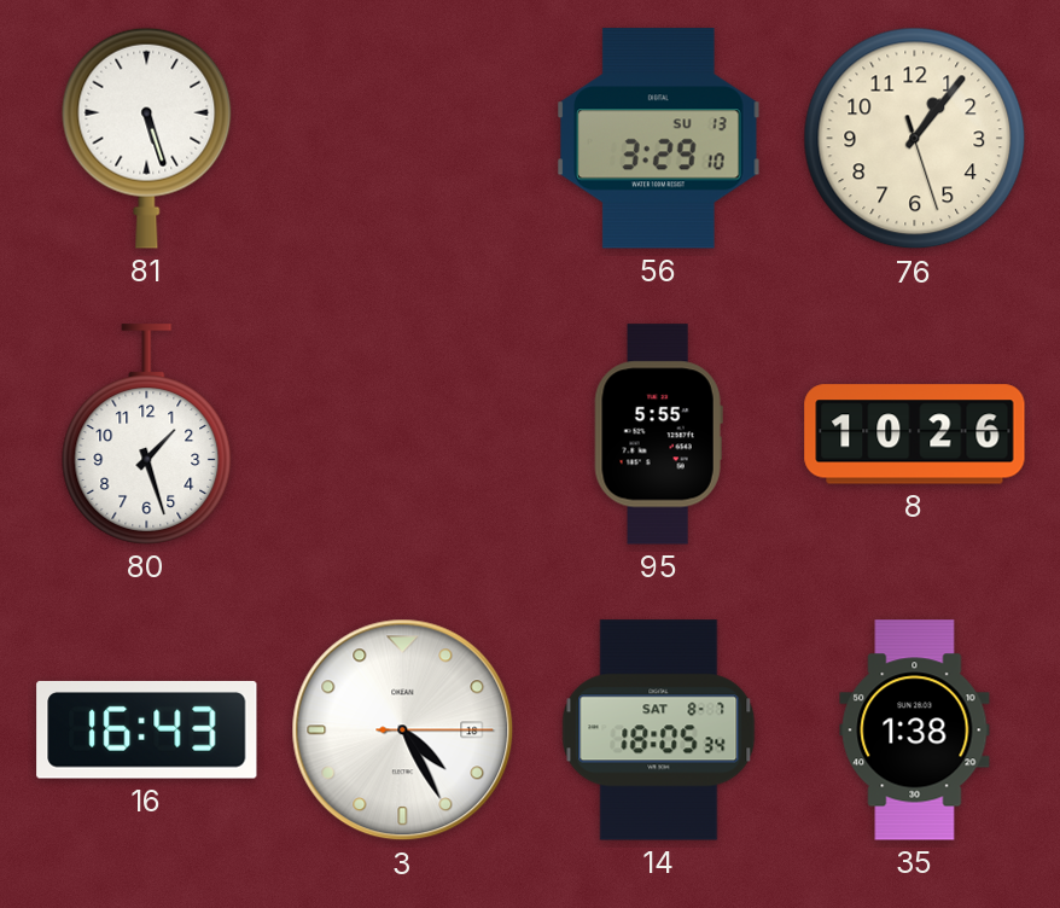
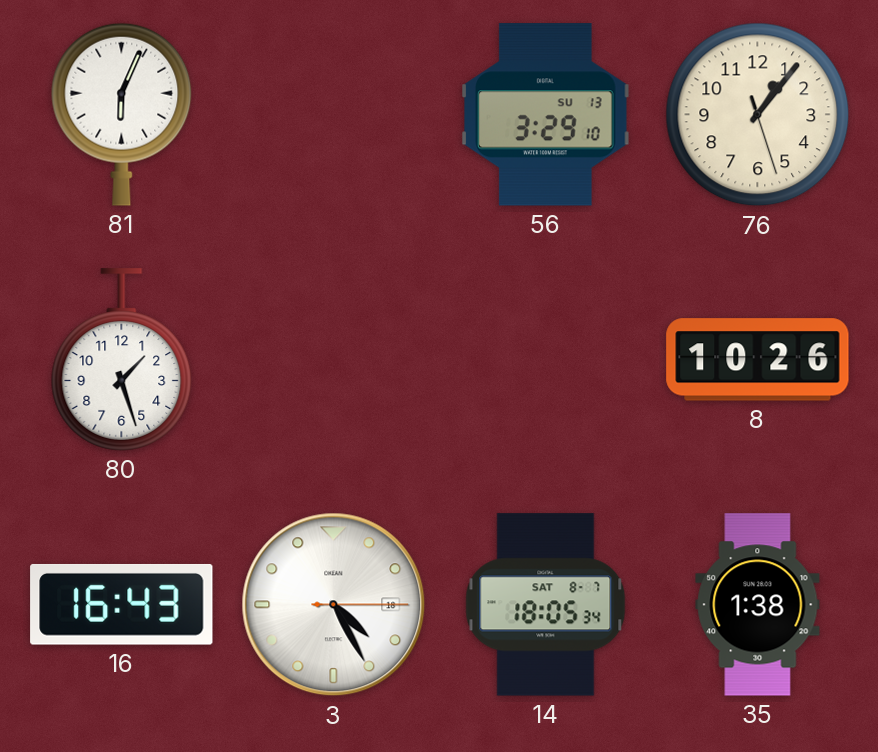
81: 5:27 -> 6:04 (122, 114)
95: 5:55 -> none (658, 435)
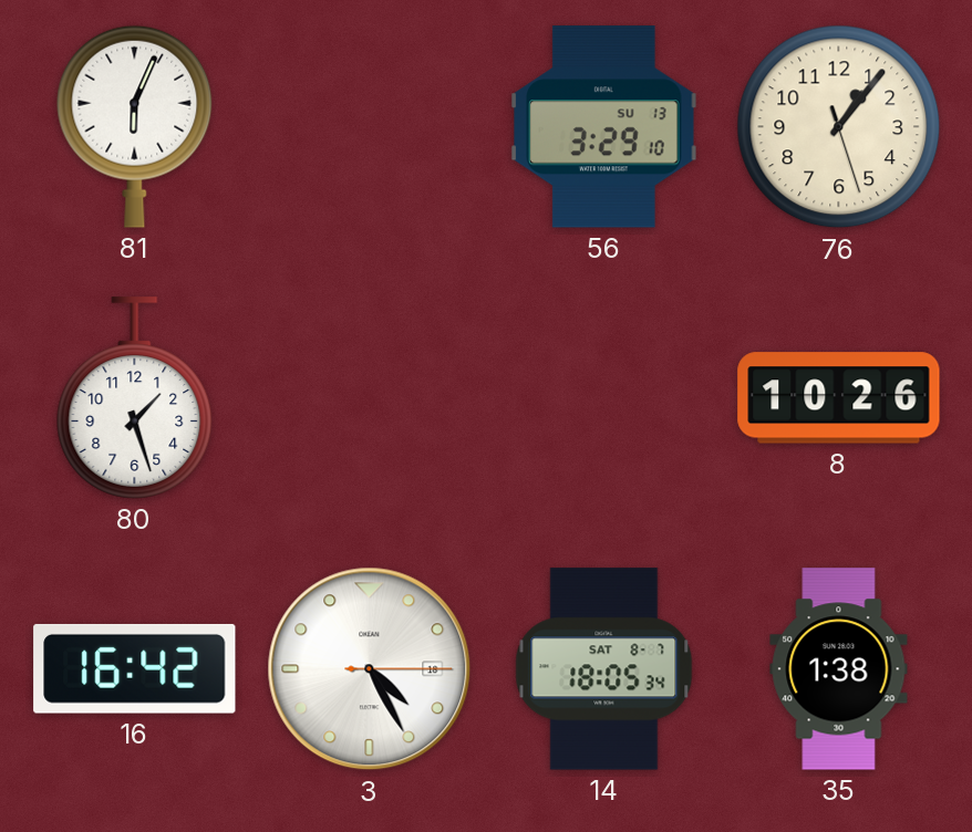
16: 16:43 -> 16:42 (135, 668)
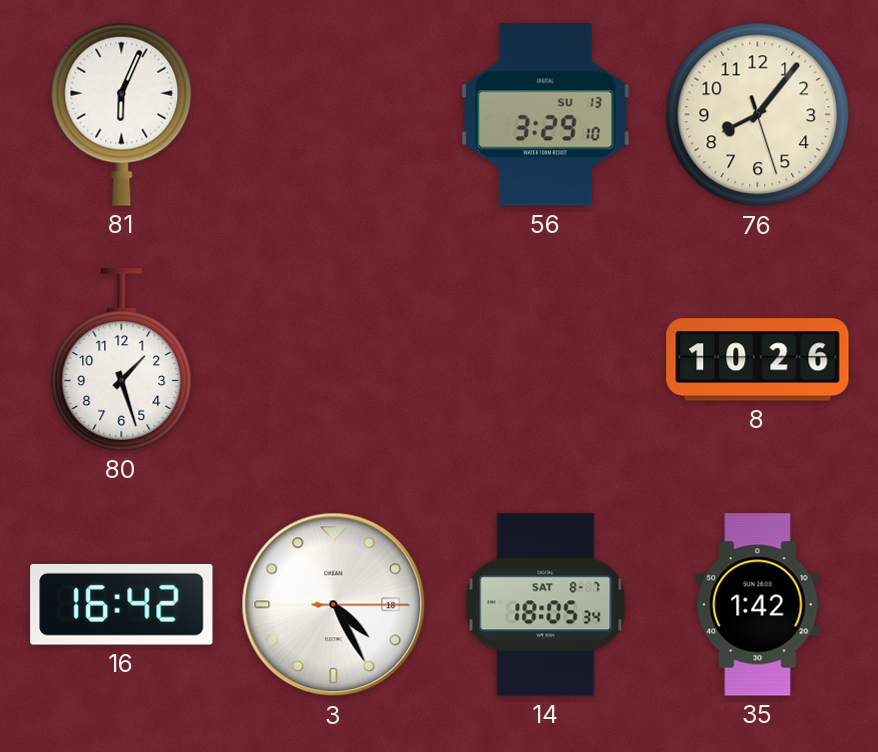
76: 1:06 -> 8:06 (758, 115)
35: 1:38 -> 1:42 (758, 605)
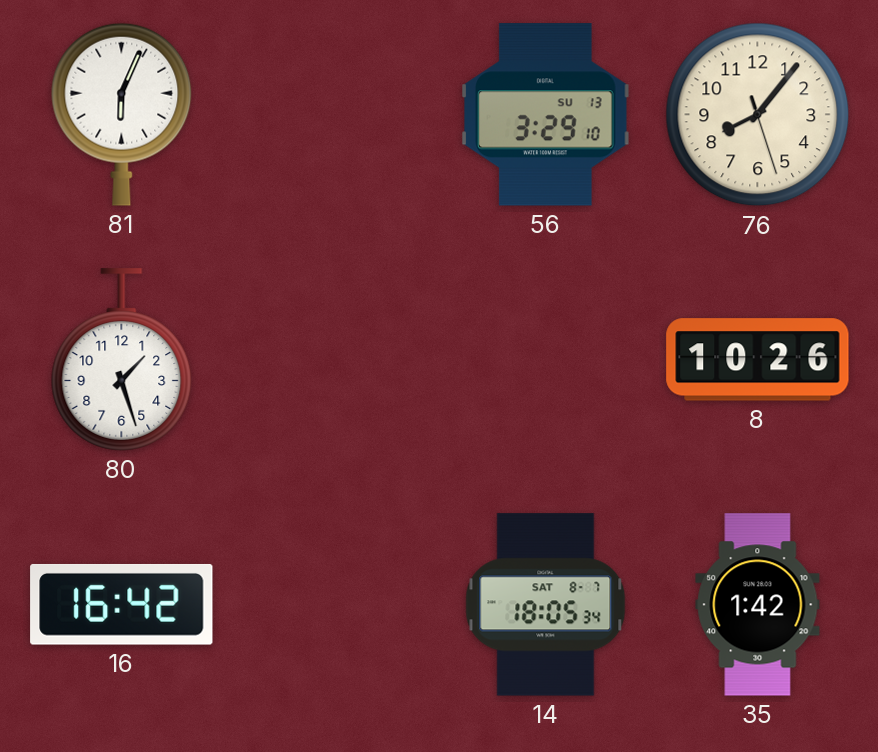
3: 4:25 -> none (334, 605)
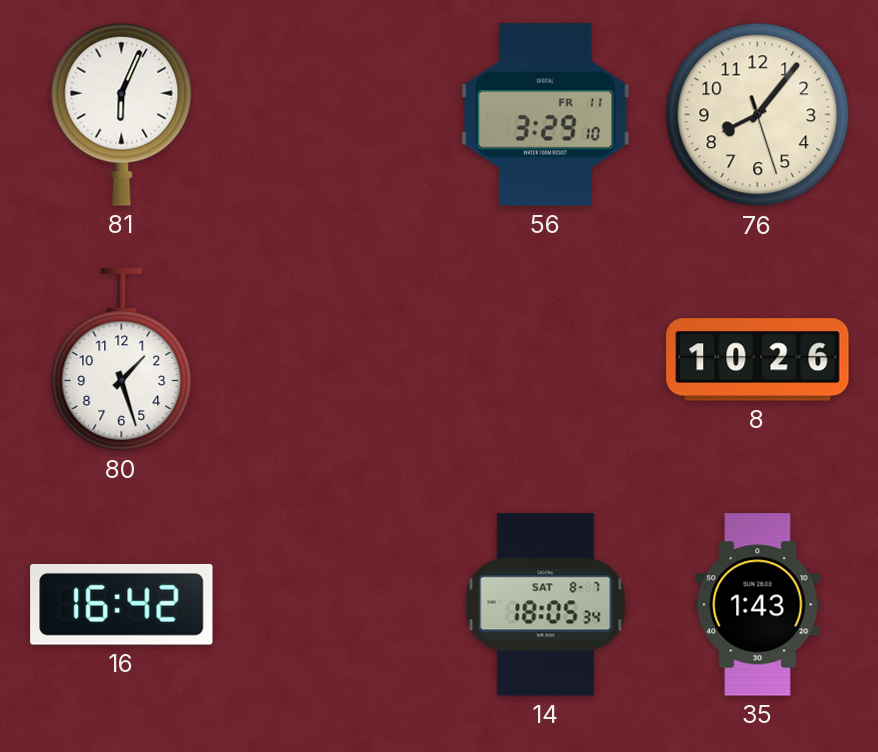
56 date: SU 13 -> FR 11 (546, 115)
35: 1:42 -> 1:43 (758, 605)
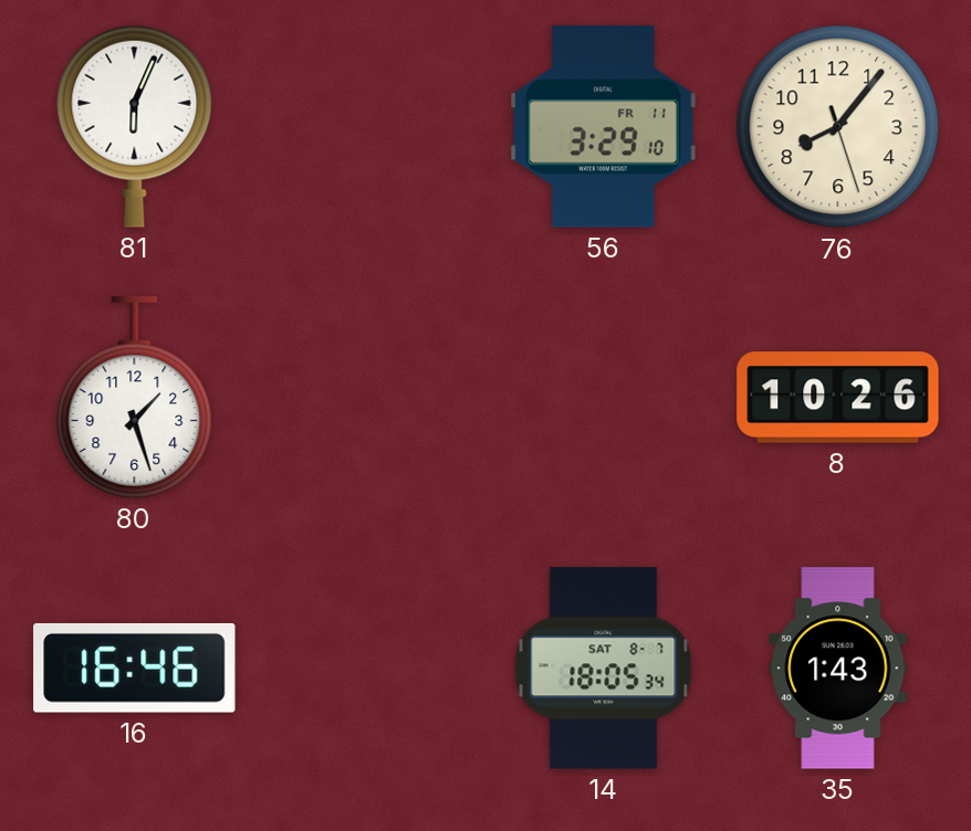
16: 16:42 -> 16:46 (135, 667)
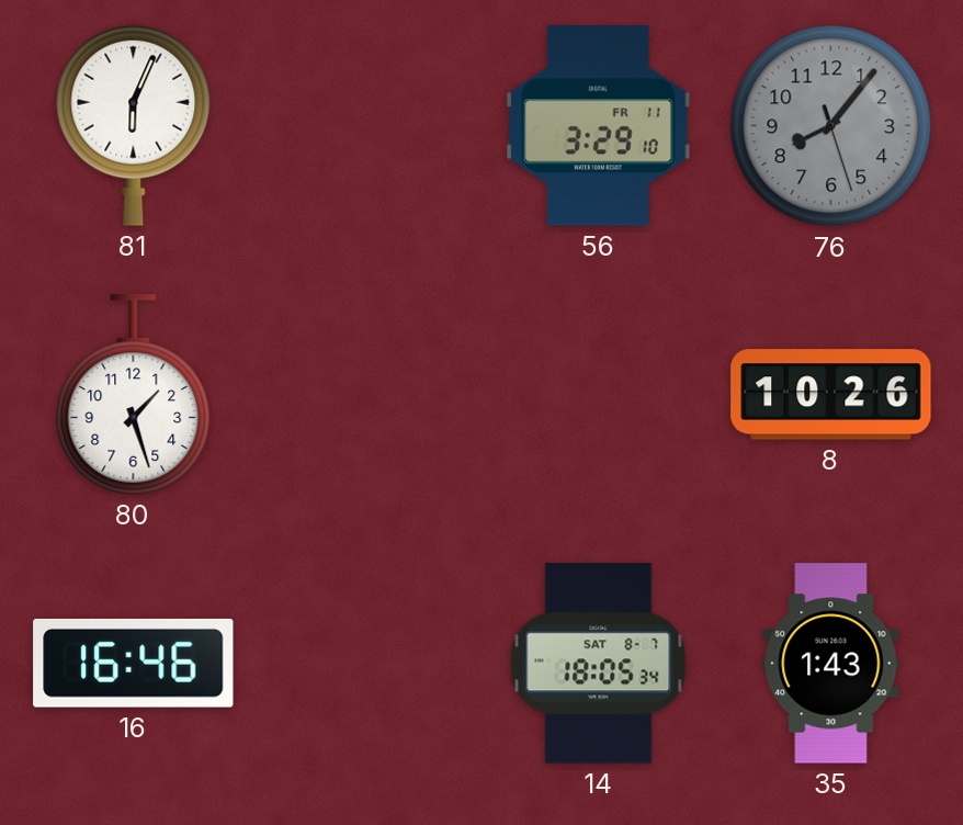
76 dial: cream -> grey (831, 126)
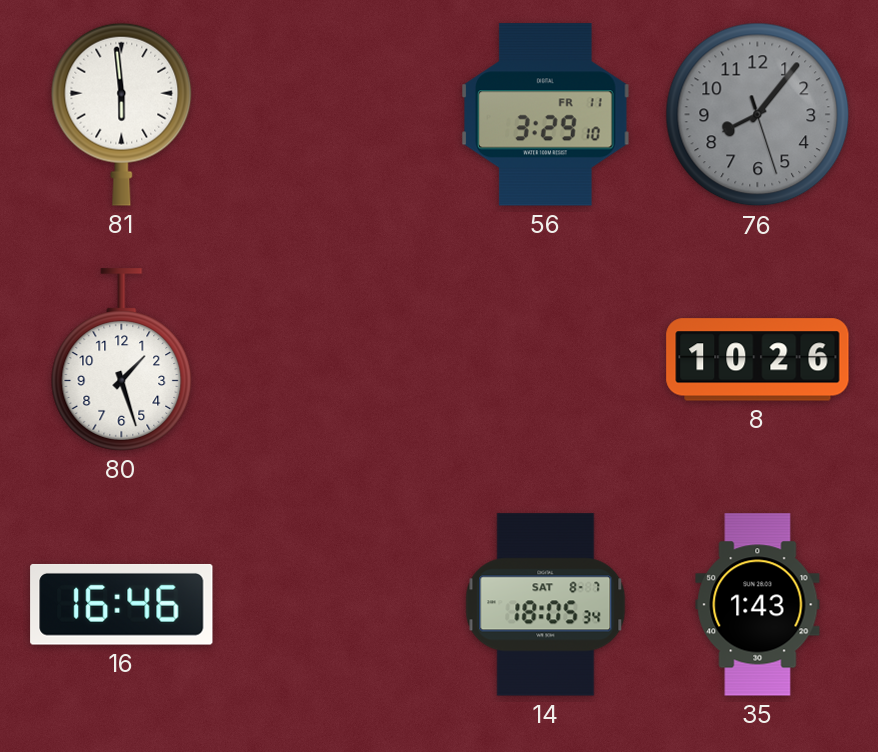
81: 6:04 -> 5:59 (122, 114)
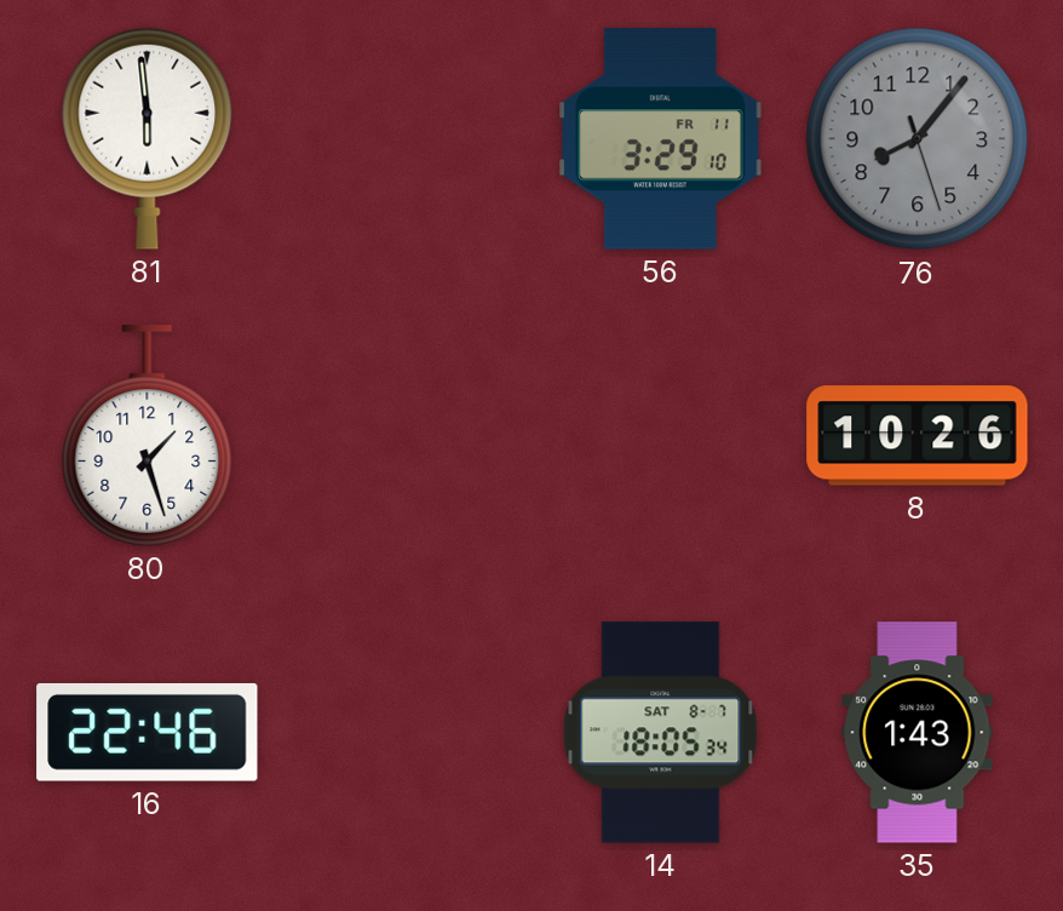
16: 16:46 -> 22:46 (148, 732)
